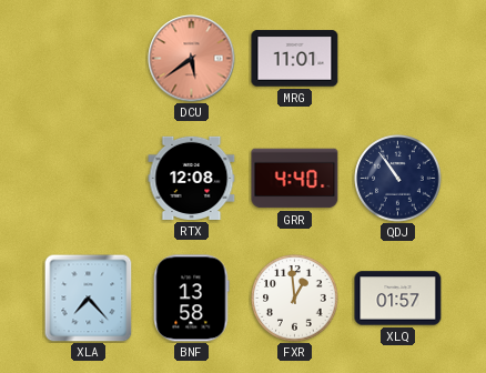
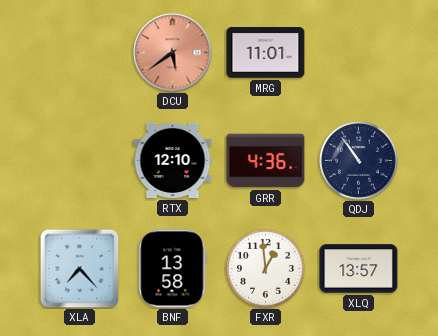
RTX: 12:08 -> 12:10 (173, 160)
GRR: 4:40 -> 4:36 (266, 161)
XLQ: 01:57 -> 13:57 (359, 269)
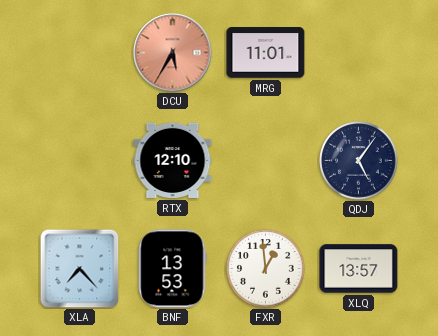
DCU: 5:39 -> 5:35 (173, 53)
GRR: 4:36 -> none (266, 161)
QDJ: 10:54 -> 5:06 (359, 161)
BNF: 13:58 -> 13:53 (173, 269)
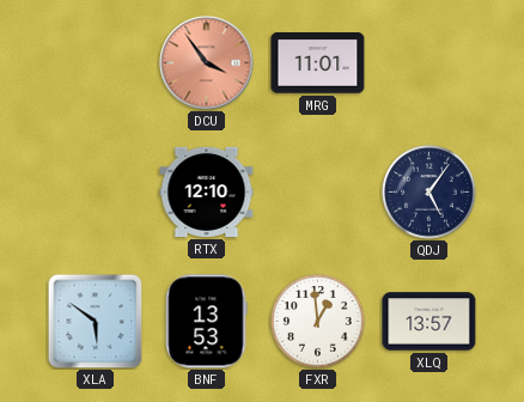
DCU: 5:35 -> 3:54 (207, 63)
XLA: 7:23 -> 5:51 (95, 321)
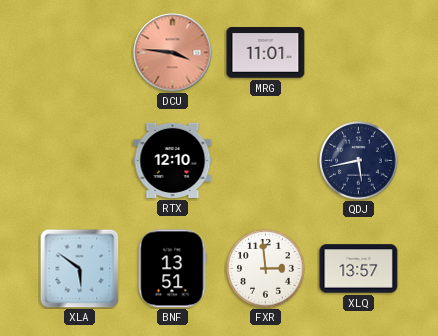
DCU: 3:54 -> 3:46 (173, 53)
QDJ: 5:06 -> 5:43 (359, 161)
BNF: 13:53 -> 13:51 (173, 269)
FXR: 12:59 -> 2:59 (266, 269)
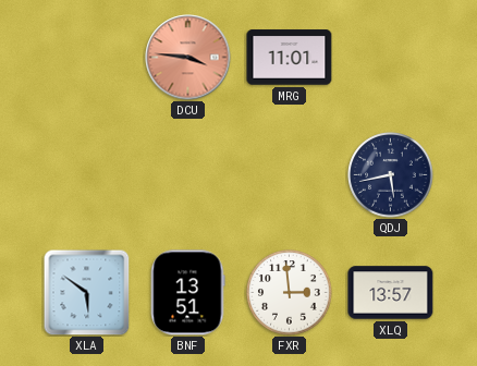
RTX: 12:10 -> none (173, 160)
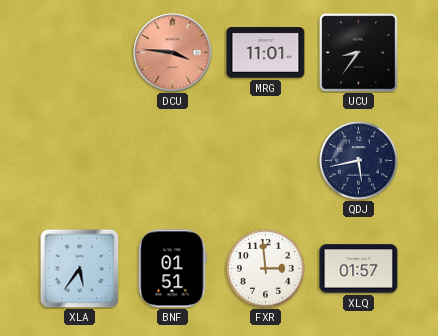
UCU: none -> 8:36 (359, 53)
XLA: 5:51 -> 5:36 (79, 268)
BNF: 13:51 -> 01:51 (173, 269)
XLQ: 13:57 -> 01:57 (359, 269)
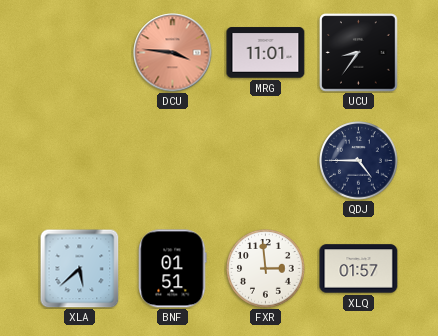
QDJ: 5:43 -> 4:45 (359, 161)
XLA: 5:36 -> 5:38 (79, 268)
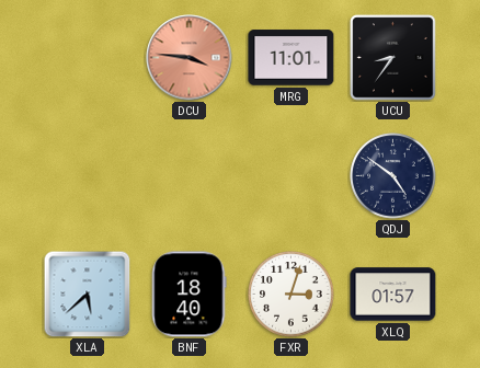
QDJ: 4:45 -> 4:51 (393, 176)
BNF: 01:51 -> 18:40 (190, 295)
FXR: 2:59 -> 3:03 (292, 295)
